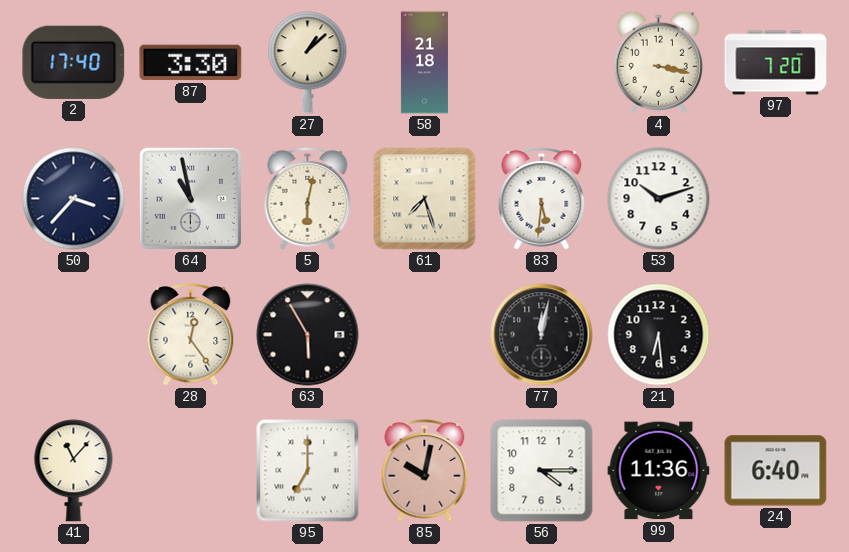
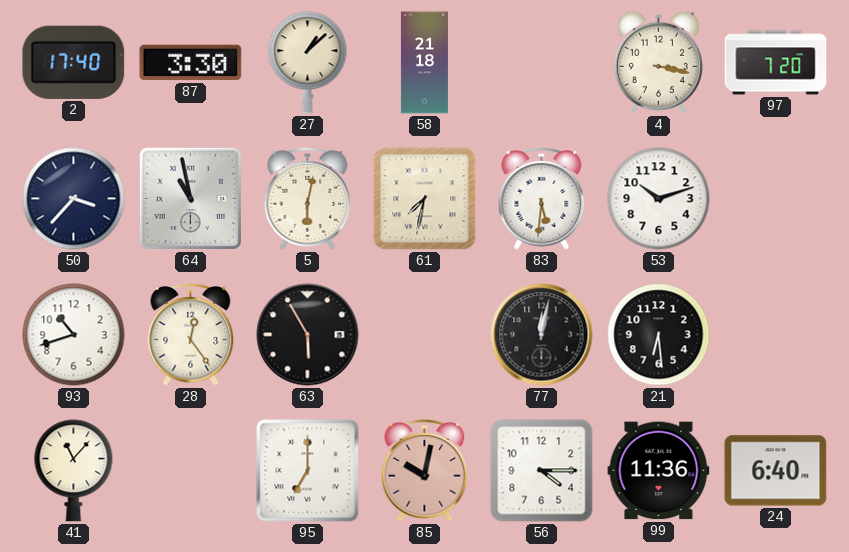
61: 7:27 -> 7:32 (425, 199)
93: none -> 10:42 (74, 335)
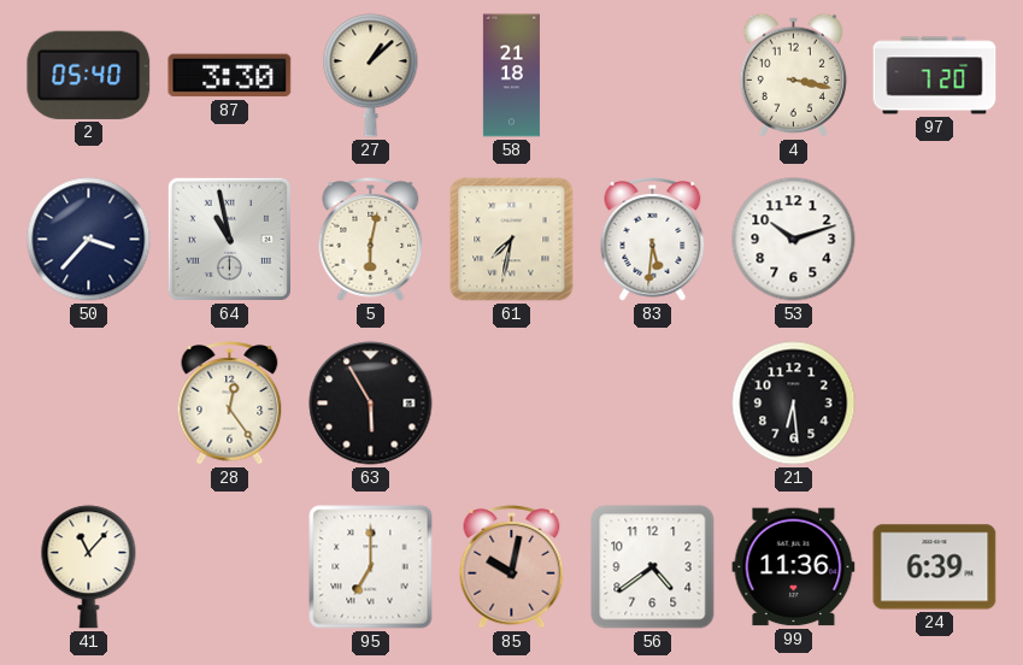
2: 17:40 -> 05:40 (89, 75)
93: 10:42 -> none (74, 335)
77: 12:02 -> none (542, 335)
56: 4:15 -> 4:39 (653, 567)
24: 6:40 -> 6:39 (935, 567)
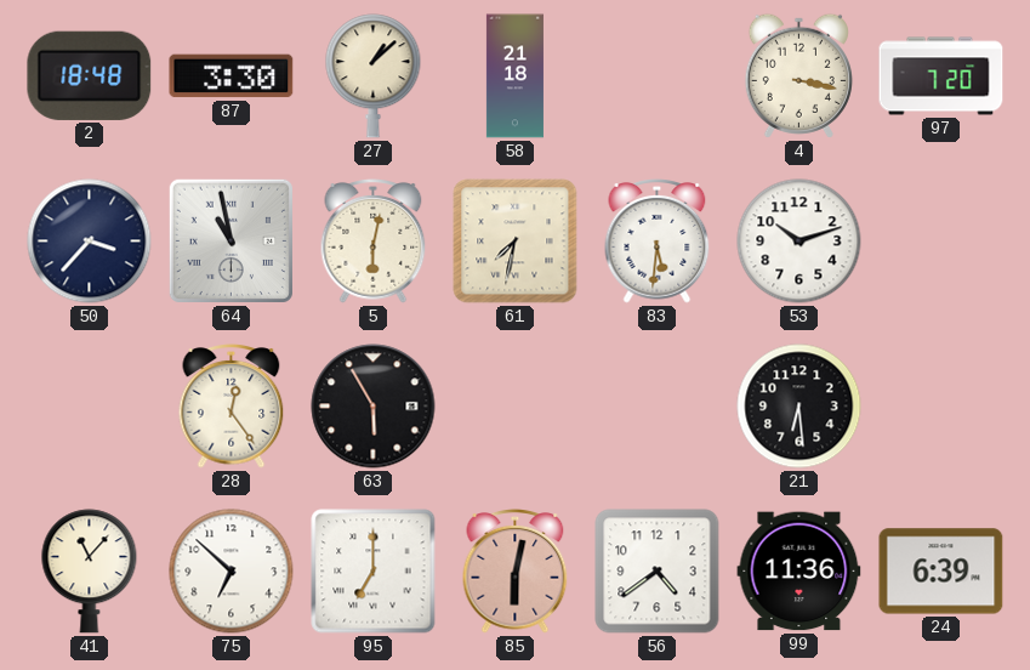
2: 05:40 -> 18:48 (90, 75)
75: none -> 6:52 (232, 572)
85: 10:02 -> 6:02 (516, 572)
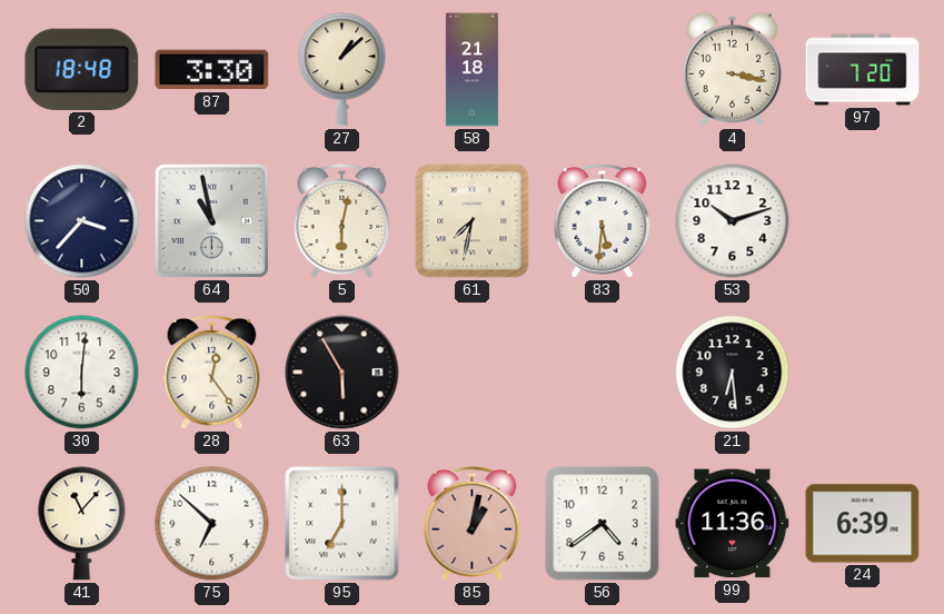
30: none -> 6:01 (82, 373)
85: 6:02 -> 1:02 (473, 524)
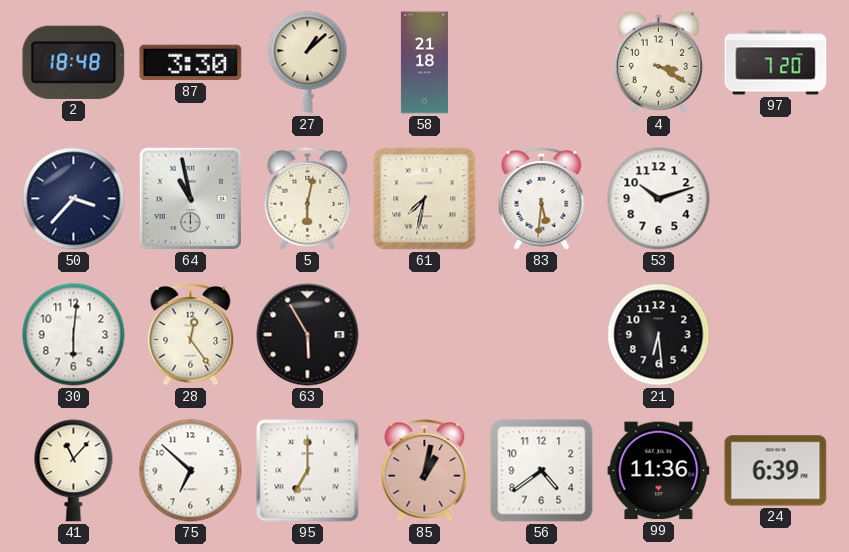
4: 3:17 -> 3:20 (658, 62)
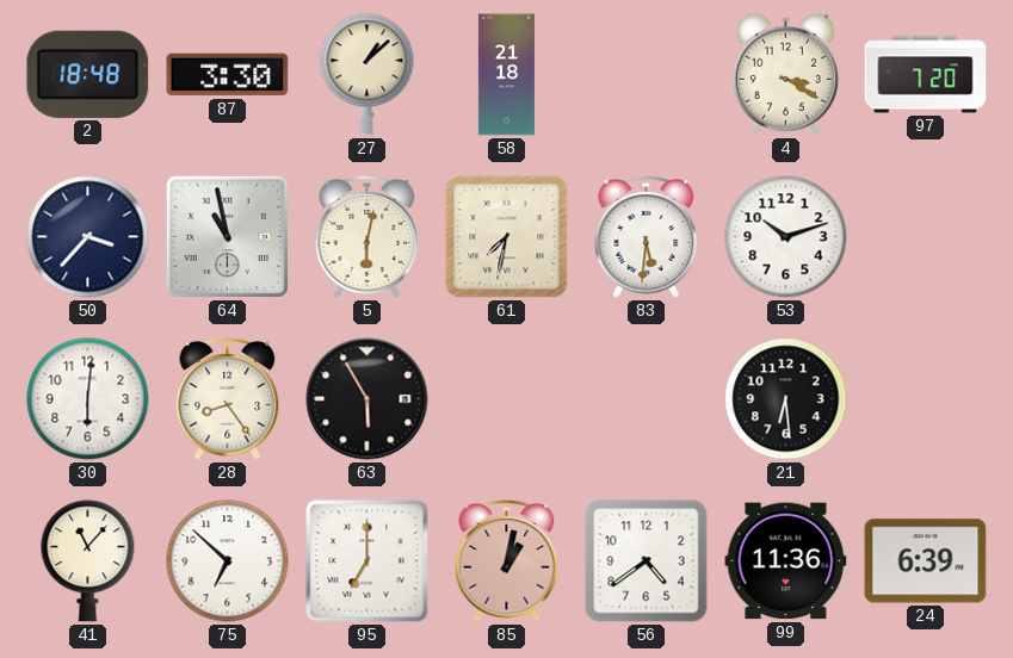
28: 12:24 -> 8:24 (228, 399)
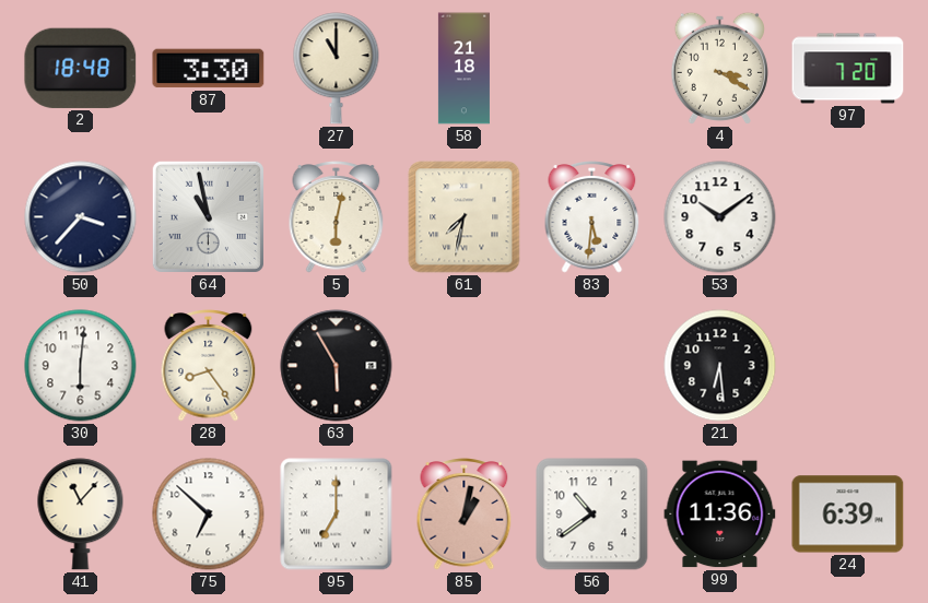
27: 1:08 -> 11:00 (337, 69)
53: 10:12 -> 10:09 (720, 217)
56: 4:39 -> 10:39 (592, 515)
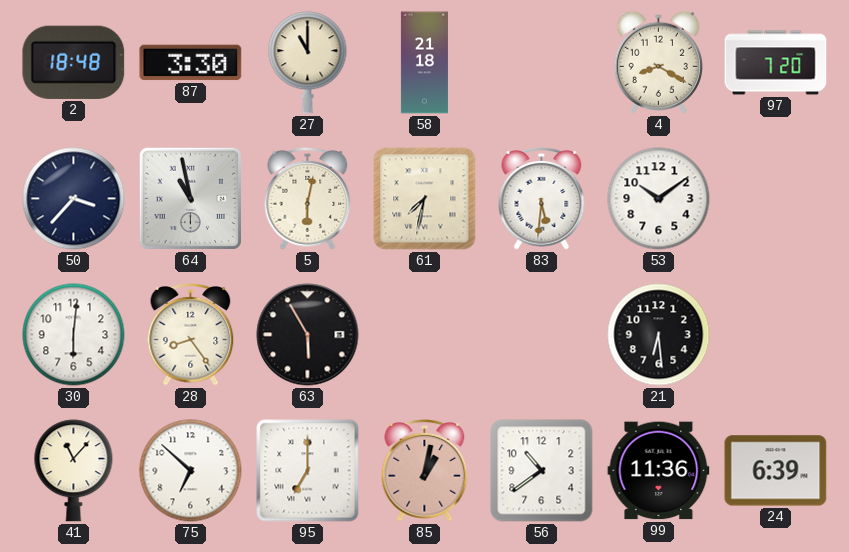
4: 3:20 -> 8:20 (658, 62)
